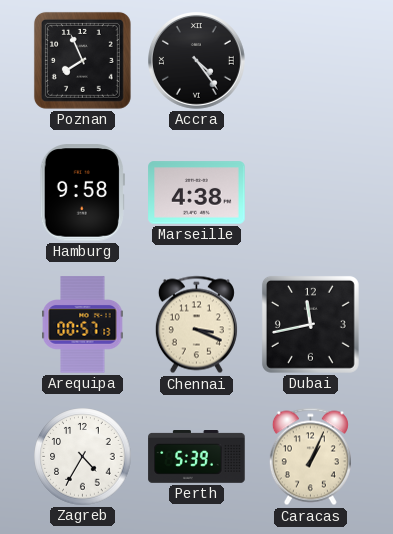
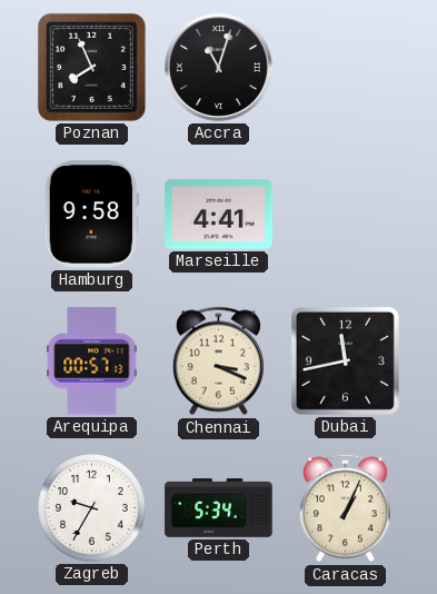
Accra: 4:24 -> 11:03 (219, 68)
Marseille: 4:38 -> 4:41 (219, 215)
Zagreb: 4:35 -> 9:35 (92, 508)
Perth: 5:39 -> 5:34 (219, 508)
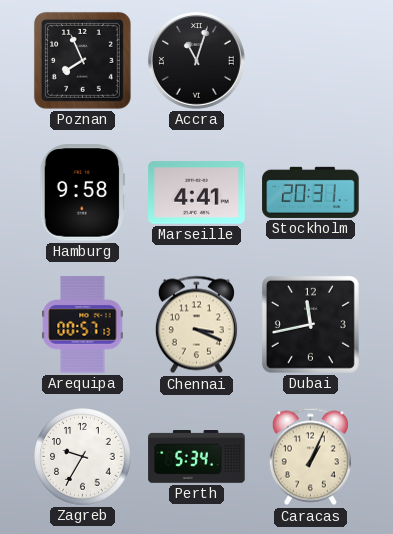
Stockholm: none -> 20:31 (311, 192)
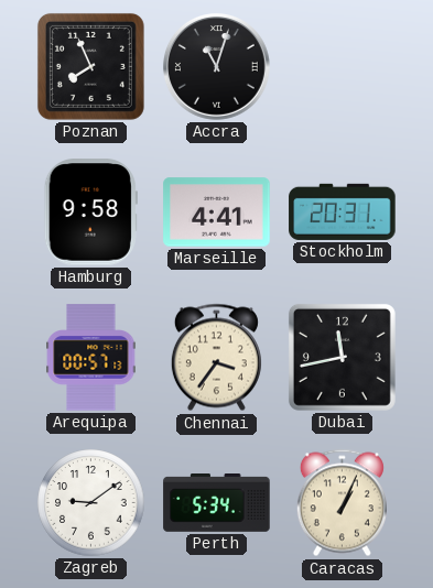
Chennai: 3:19 -> 3:36 (216, 358)
Zagreb: 9:35 -> 9:09 (91, 503)
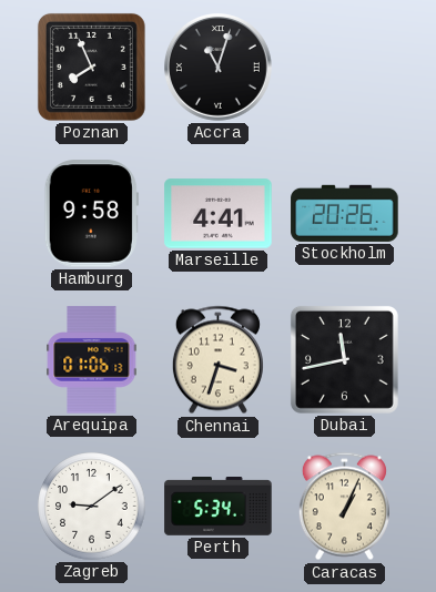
Stockholm: 20:31 -> 20:26 (345, 213)
Arequipa: 00:57 -> 01:06 (92, 360)
Chennai: 3:36 -> 3:33 (217, 360)
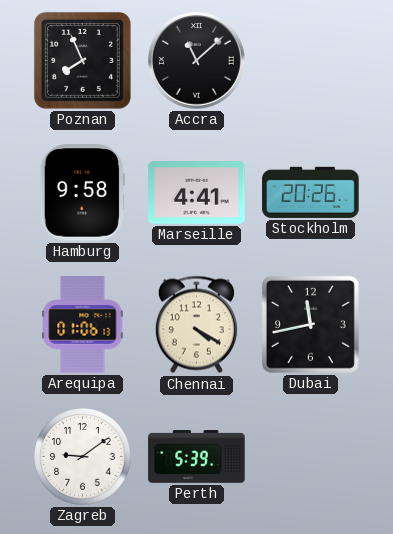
Accra: 11:03 -> 11:08 (197, 61)
Chennai: 3:33 -> 4:20 (196, 325)
Perth: 5:34 -> 5:39 (197, 457)
Caracas: 1:04 -> none (344, 507)
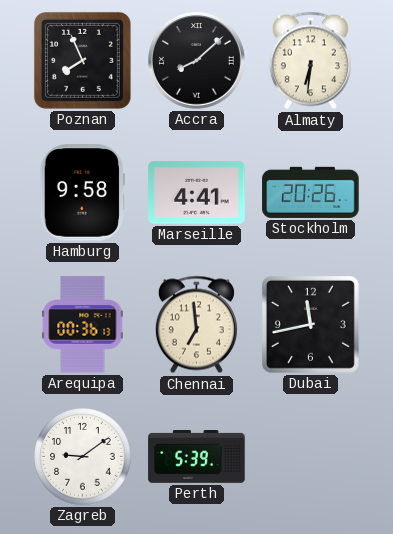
Accra: 11:08 -> 8:08 (197, 61)
Almaty: none -> 6:31 (310, 61)
Arequipa: 01:06 -> 00:36 (83, 325)
Chennai: 4:20 -> 6:59 (196, 325)
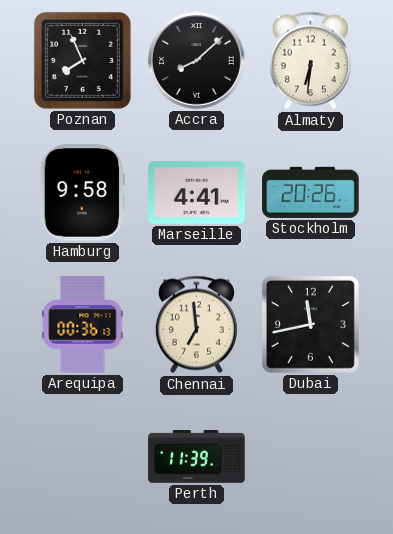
Zagreb: 9:09 -> none (83, 457)
Perth: 5:39 -> 11:39 (197, 457)
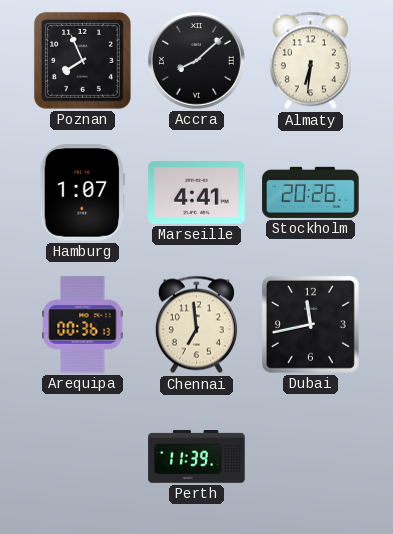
Hamburg: 9:58 -> 1:07 (82, 193)
